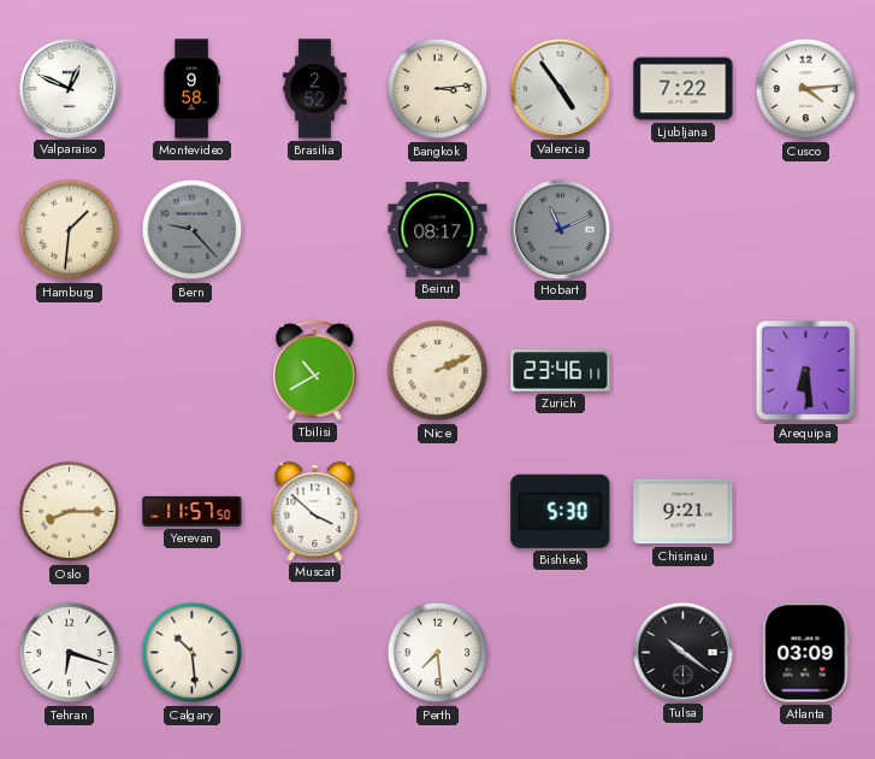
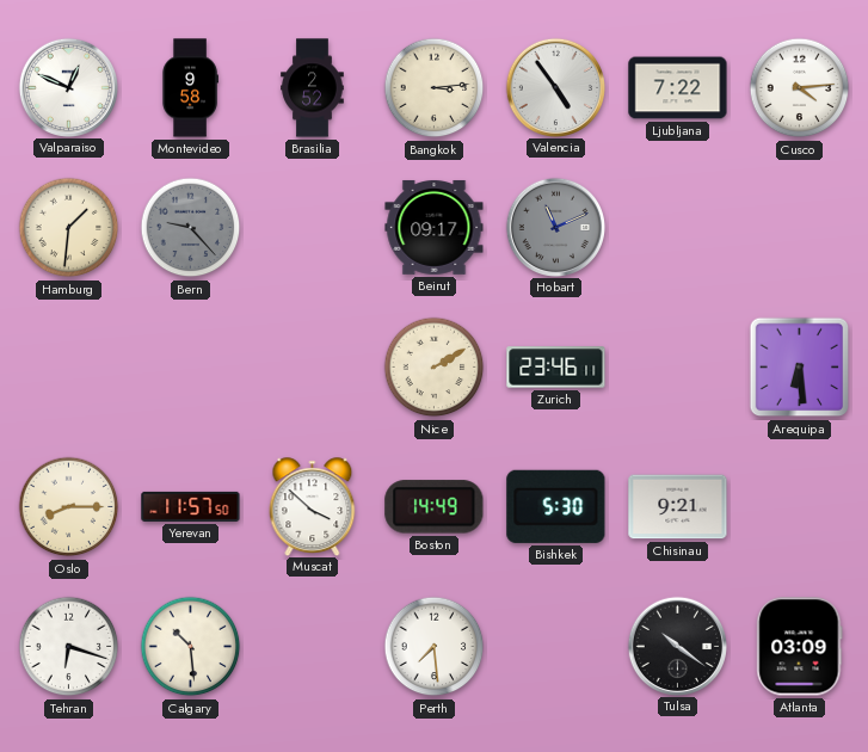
Beirut: 08:17 -> 09:17 (435, 227)
Tbilisi: 10:40 -> none (315, 370)
Nice: 2:11 -> 2:10 (435, 368)
Boston: none -> 14:49 (435, 507)
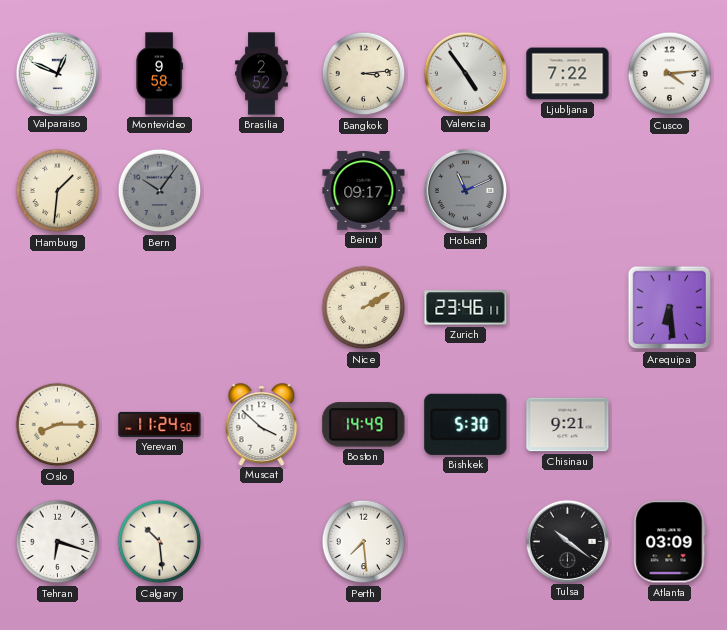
Bern: 9:23 -> 10:06 (160, 191)
Yerevan: 11:57 -> 11:24 (160, 424)
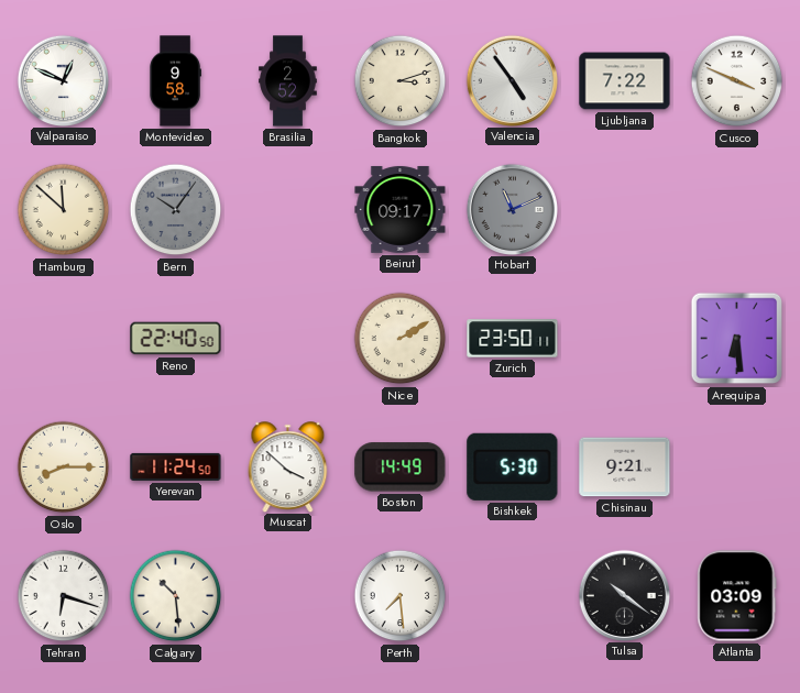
Bangkok: 3:14 -> 3:12 (401, 81)
Cusco: 4:14 -> 3:49 (737, 81)
Hamburg: 1:31 -> 11:52 (64, 210)
Reno: none -> 22:40 (176, 339)
Zurich: 23:46 -> 23:50 (513, 339)
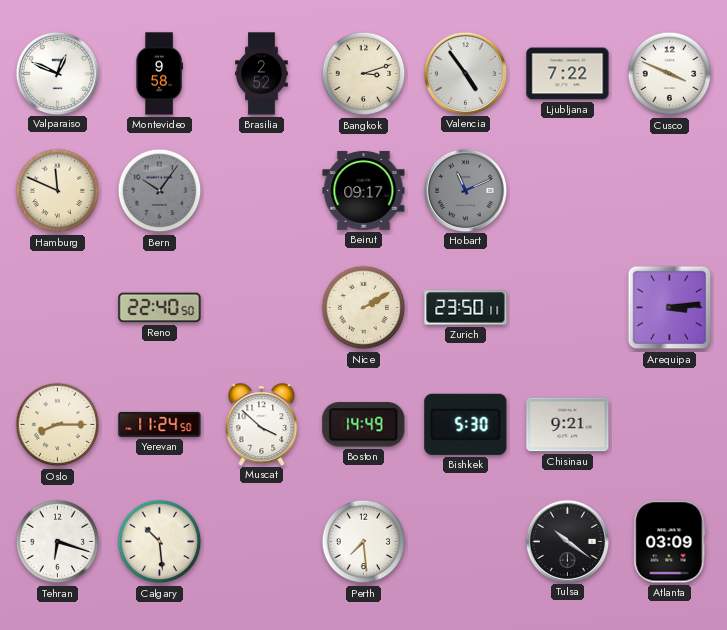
Hamburg: 11:52 -> 11:49 (58, 191)
Arequipa: 6:29 -> 3:14 (670, 308)
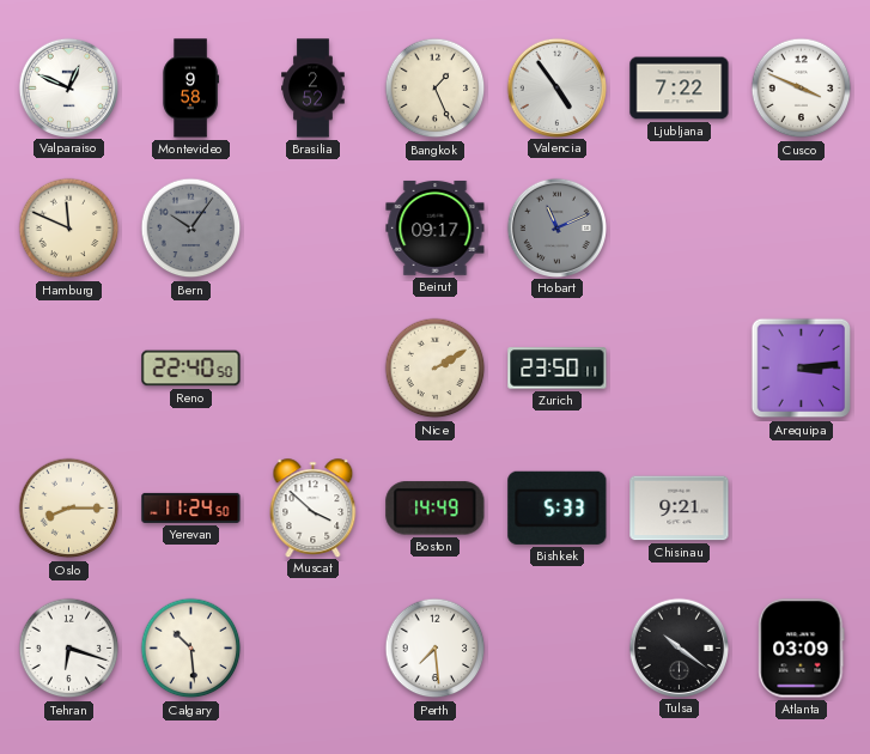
Bangkok: 3:12 -> 1:26 (436, 89)
Bishkek: 5:30 -> 5:33 (558, 507)
